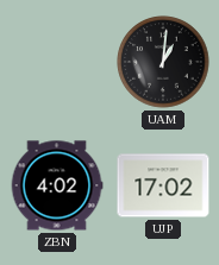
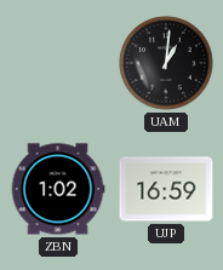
ZBN: 4:02 -> 1:02 (58, 189)
UJP: 17:02 -> 16:59 (166, 189)
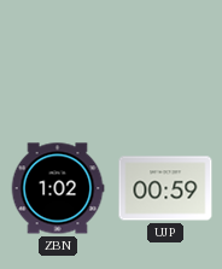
UAM: 1:01 -> none (166, 63)
UJP: 16:59 -> 00:59 (165, 188)
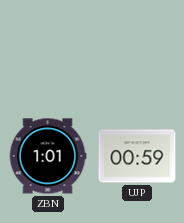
ZBN: 1:02 -> 1:01 (48, 156)
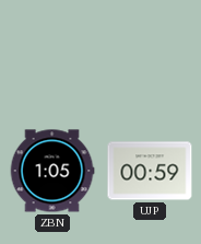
ZBN: 1:01 -> 1:05 (52, 171)
